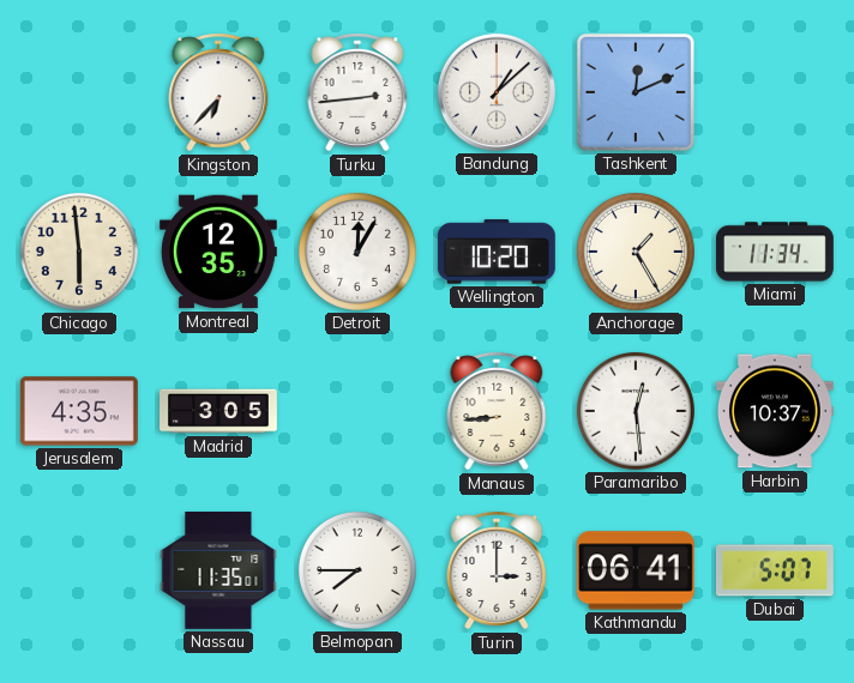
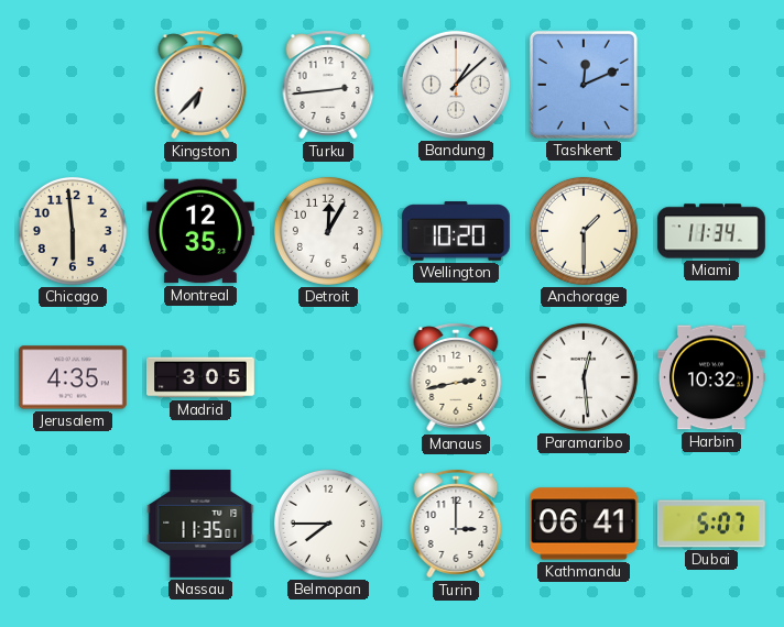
Anchorage: 1:25 -> 1:30 (584, 231)
Manaus: 8:44 -> 2:43 (456, 377)
Harbin: 10:37 -> 10:32 (711, 377)
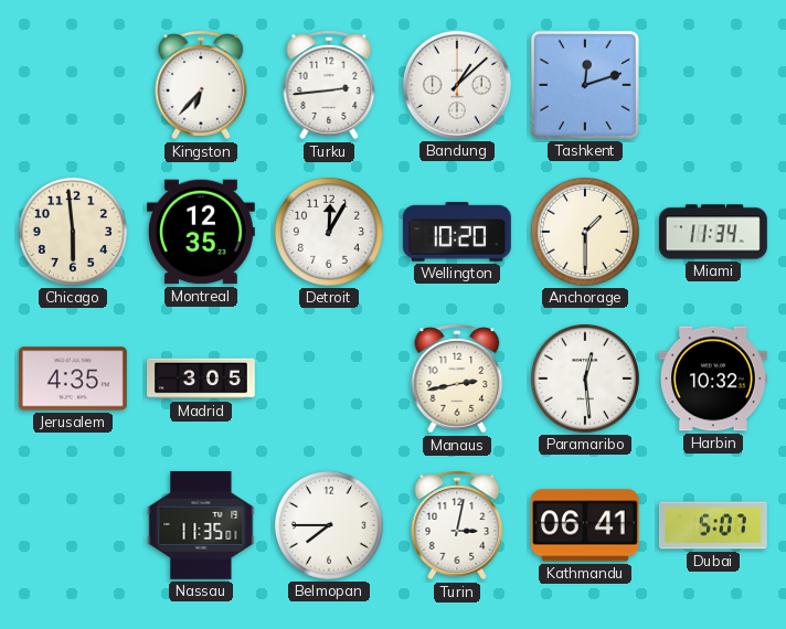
Tashkent: 12:11 -> 12:12 (585, 85)
Turin: 3:00 -> 3:02 (457, 525)
